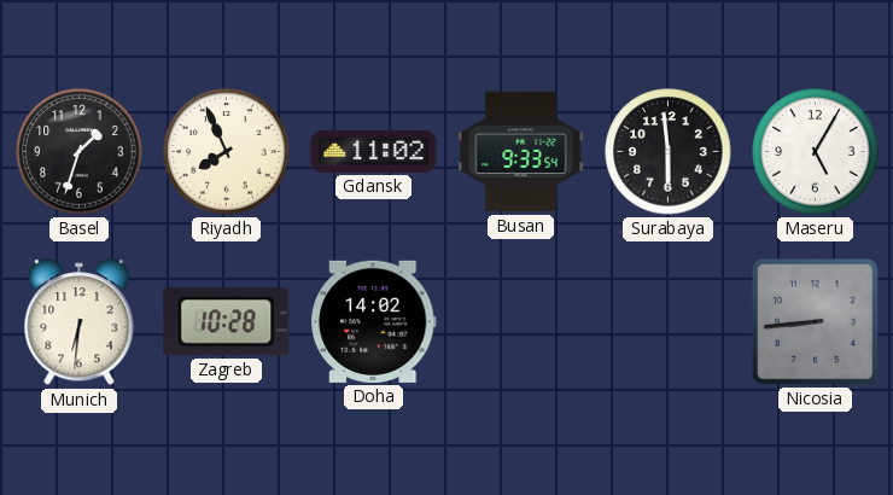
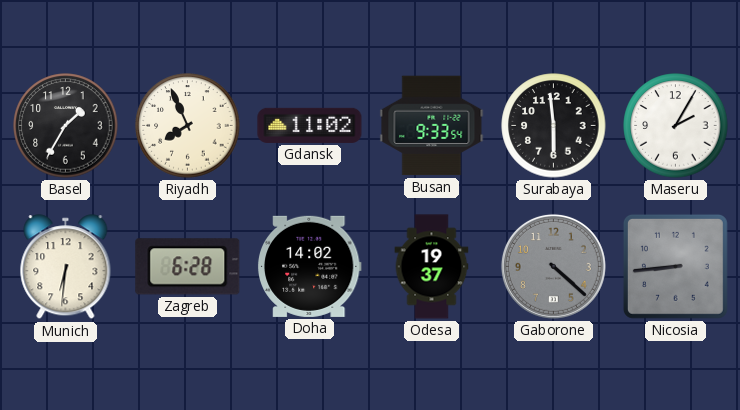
Basel: 1:33 -> 1:35 (66, 126)
Maseru: 5:05 -> 2:05 (676, 126)
Zagreb: 10:28 -> 6:28 (188, 267)
Odesa: none -> 19:37 (432, 267)
Gaborone: none -> 4:22 (553, 266)
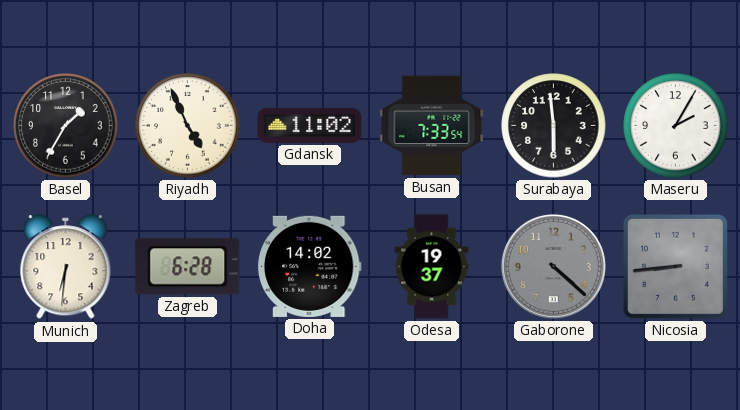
Riyadh: 7:56 -> 4:56 (188, 126)
Busan: 9:33 -> 7:33 (432, 126)
